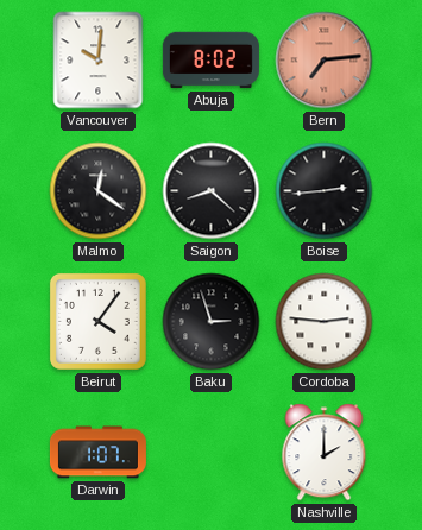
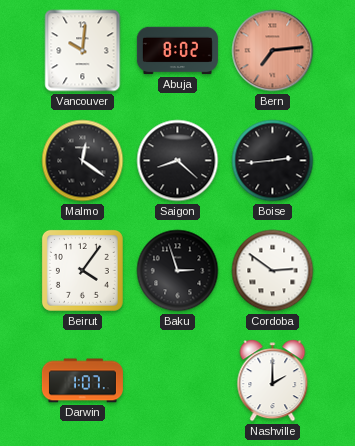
Cordoba: 2:46 -> 2:51 (273, 271)
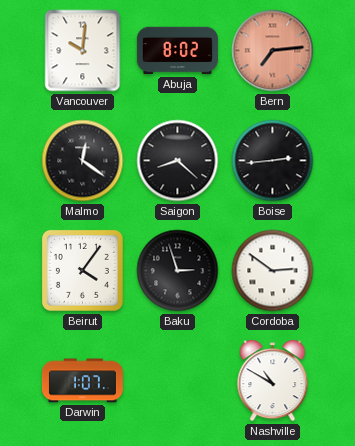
Nashville: 2:00 -> 10:50 (273, 381)
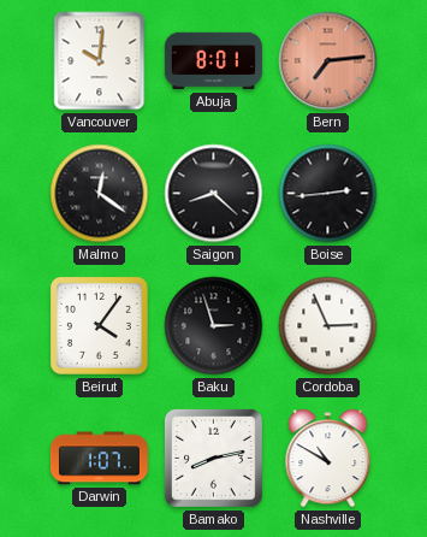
Abuja: 8:02 -> 8:01 (213, 61)
Cordoba: 2:51 -> 2:56 (328, 326)
Bamako: none -> 8:13 (213, 458)
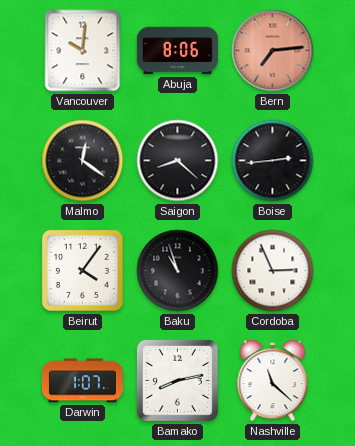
Abuja: 8:01 -> 8:06 (177, 51)
Baku: 2:57 -> 10:57 (178, 271)
Nashville: 10:50 -> 11:22 (273, 381)
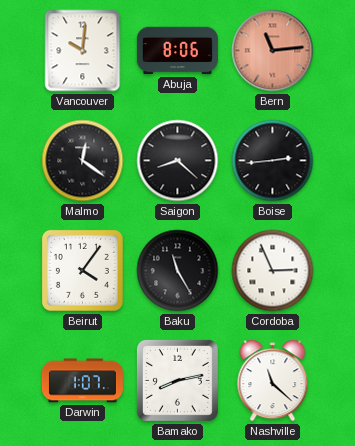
Bern: 7:14 -> 11:14 (273, 51)
Baku: 10:57 -> 11:25 (178, 271)
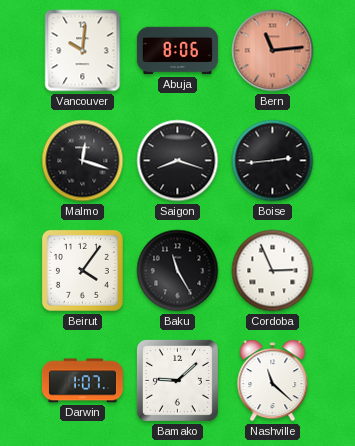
Malmo: 12:21 -> 12:18 (83, 161)
Saigon: 8:22 -> 8:18 (178, 161)
Bamako: 8:13 -> 9:08 (177, 380)
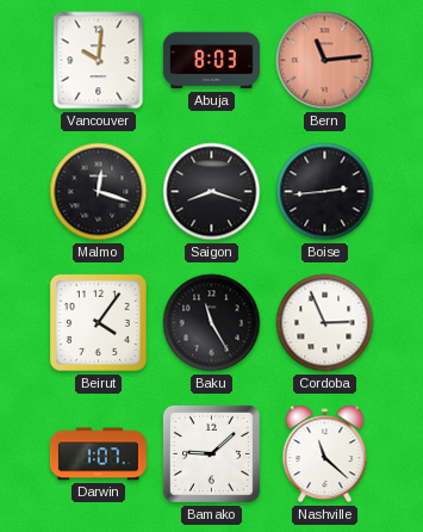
Abuja: 8:06 -> 8:03 (211, 61)
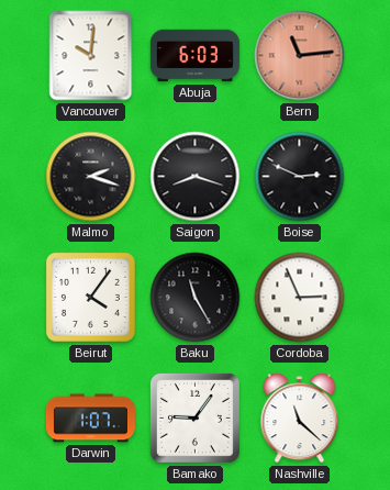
Abuja: 8:03 -> 6:03 (194, 56)
Malmo: 12:18 -> 2:18 (91, 177)
Boise: 2:44 -> 2:49 (300, 177)
Bamako: 9:08 -> 9:06 (194, 417)
